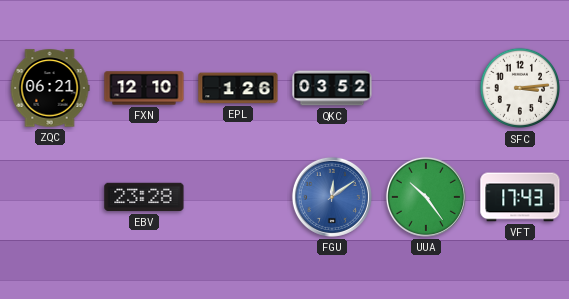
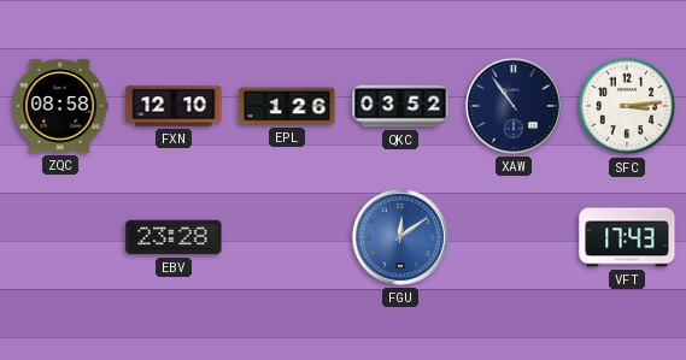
ZQC: 06:21 -> 08:58 (60, 106)
XAW: none -> 10:54 (514, 106)
UUA: 10:24 -> none (426, 197)
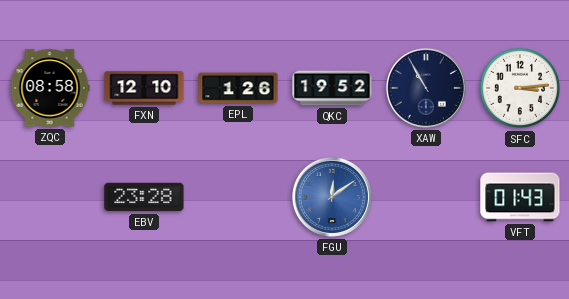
QKC: 03:52 -> 19:52 (332, 88)
XAW: 10:54 -> 10:55 (426, 88)
VFT: 17:43 -> 01:43 (520, 197)
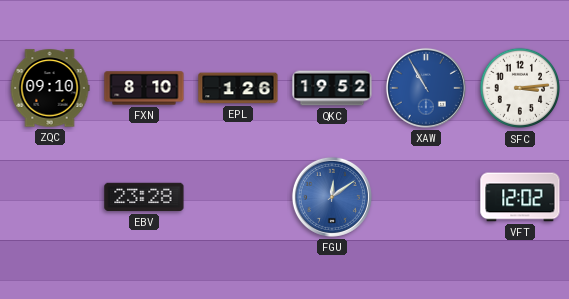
ZQC: 08:58 -> 09:10 (50, 88)
FXN: 12:10 -> 8:10 (144, 88)
XAW dial: navy -> blue (426, 88)
VFT: 01:43 -> 12:02 (520, 197)
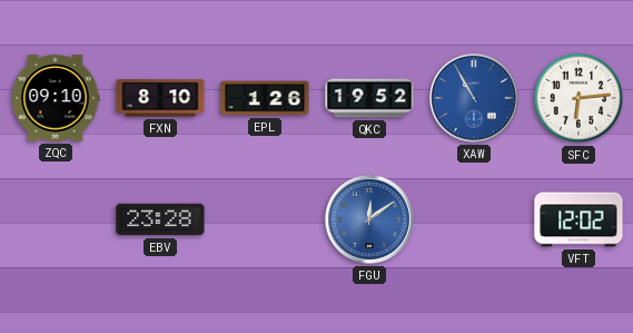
SFC: 3:14 -> 6:14 (578, 98)
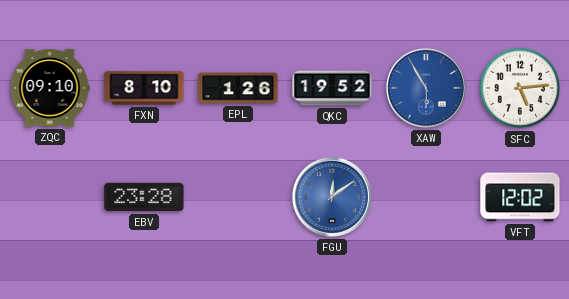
XAW: 10:55 -> 5:55 (426, 88)
SFC: 6:14 -> 5:14 (520, 88)
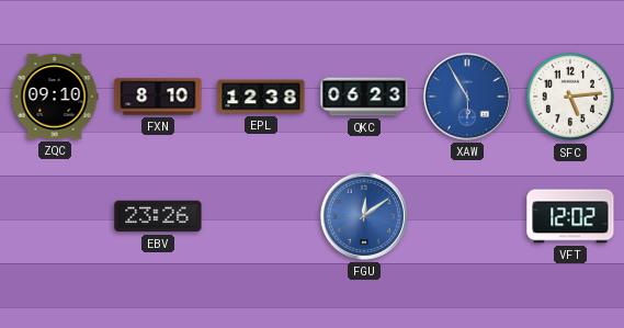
EPL: 1:26 -> 12:38 (261, 97)
QKC: 19:52 -> 06:23 (364, 97)
EBV: 23:28 -> 23:26 (158, 216)
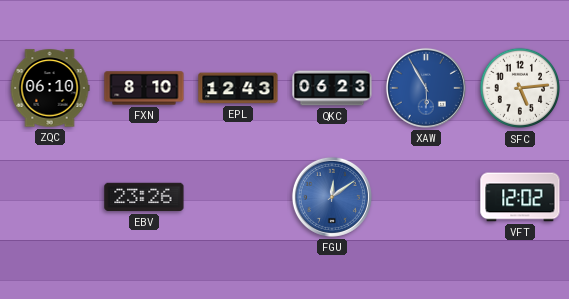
ZQC: 09:10 -> 06:10 (50, 88)
EPL: 12:38 -> 12:43 (238, 88)
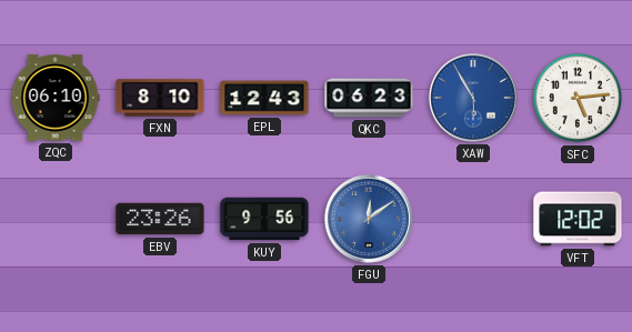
KUY: none -> 9:56 (264, 219)
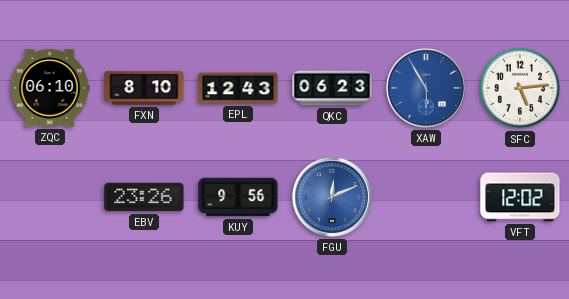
FGU: 12:09 -> 12:11 (332, 197)
